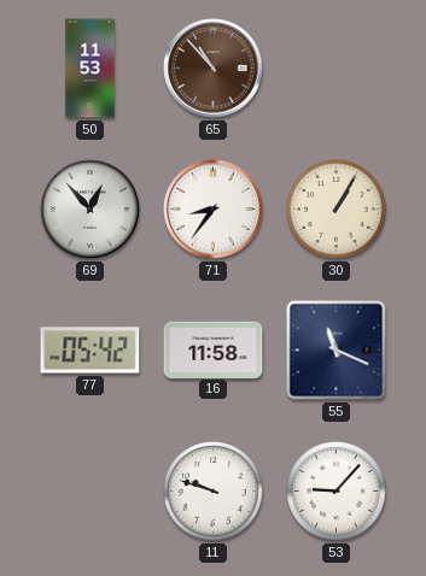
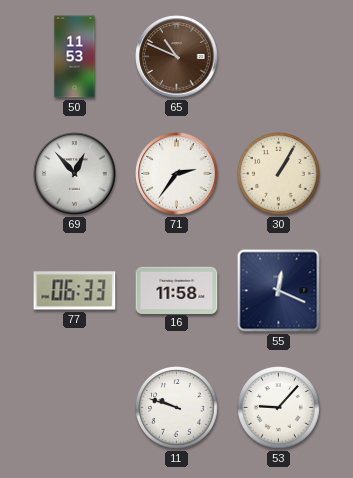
65: 10:53 -> 10:49 (177, 57)
71: 8:36 -> 2:36 (177, 174)
77: 05:42 -> 06:33 (75, 291)
55: 11:19 -> 12:19 (279, 291)
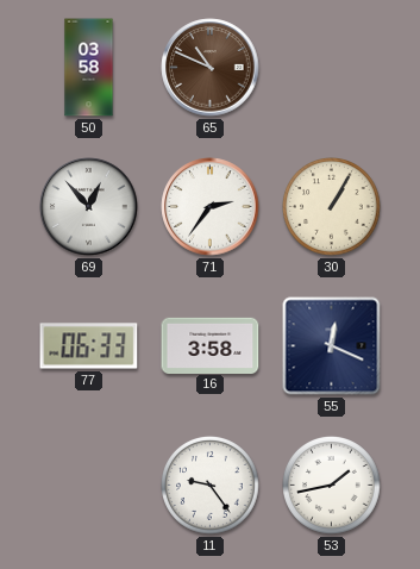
50: 11:53 -> 03:58 (89, 68)
16: 11:58 -> 3:58 (211, 345)
11: 9:48 -> 9:24 (211, 486)
53: 9:07 -> 1:43 (332, 486)
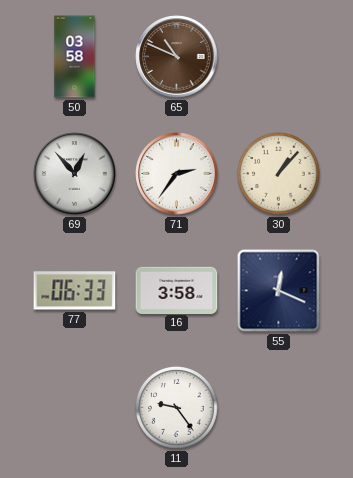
30: 1:05 -> 1:07 (279, 174)
53: 1:43 -> none (332, 486)
